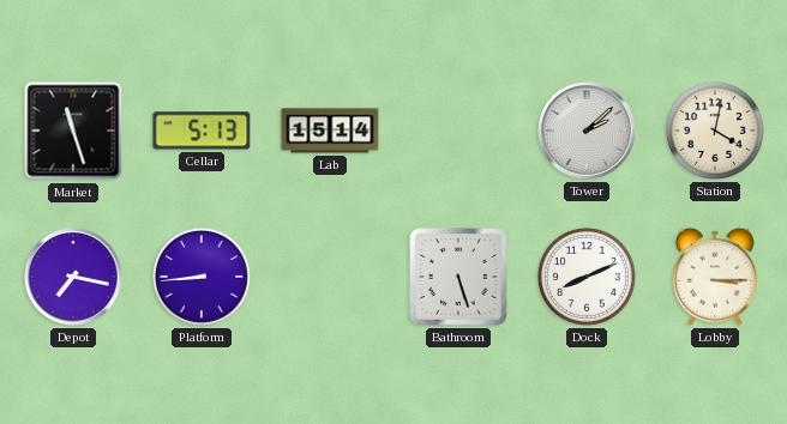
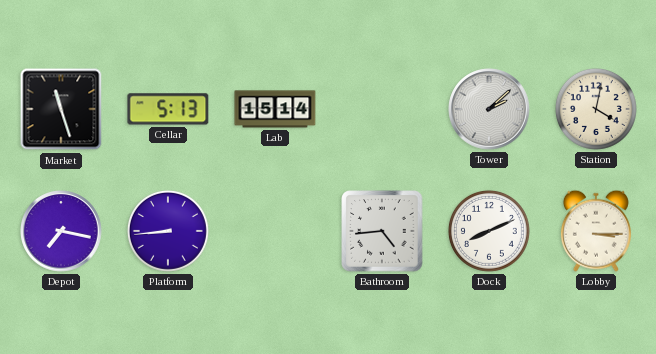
Bathroom: 5:27 -> 4:44 (382, 231)
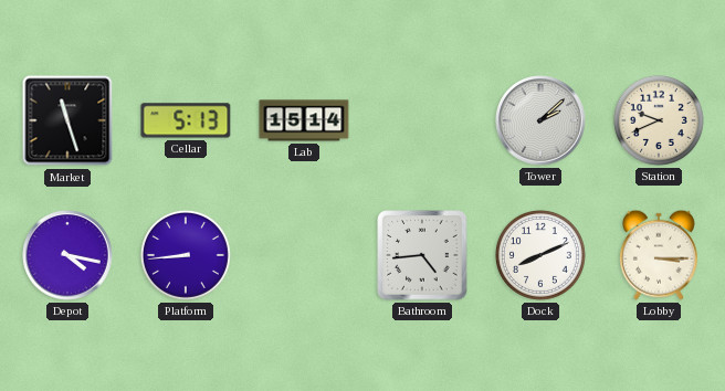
Station: 4:02 -> 9:41 (659, 120)
Depot: 7:17 -> 4:17 (67, 255)
